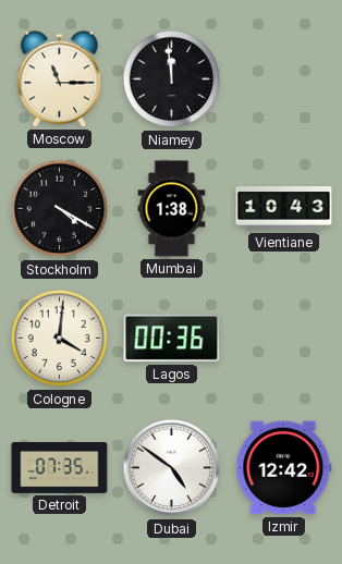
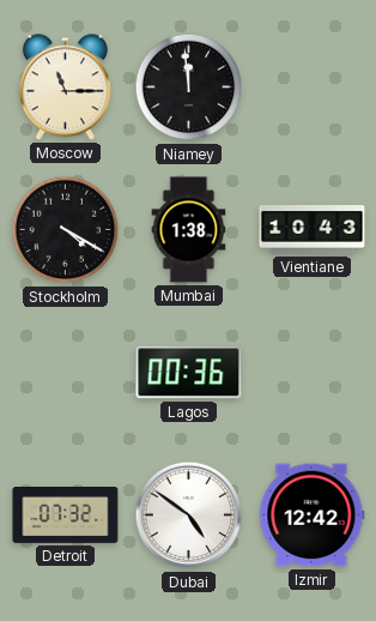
Cologne: 4:01 -> none (60, 339)
Detroit: 07:35 -> 07:32 (66, 516)
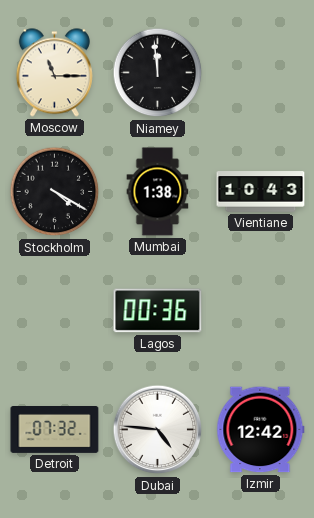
Dubai: 4:51 -> 4:46 (158, 430)
